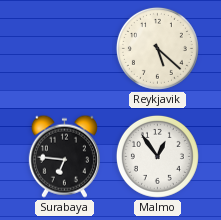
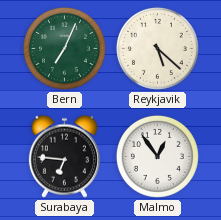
Bern: none -> 7:04 (64, 48)
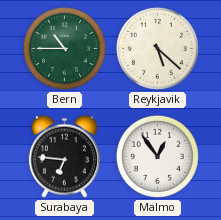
Bern: 7:04 -> 10:45 (64, 48)
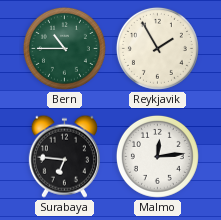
Reykjavik: 5:22 -> 1:55 (157, 48)
Malmo: 12:54 -> 12:14 (157, 156)
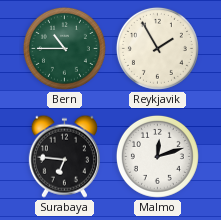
Malmo: 12:14 -> 12:12 (157, 156)
